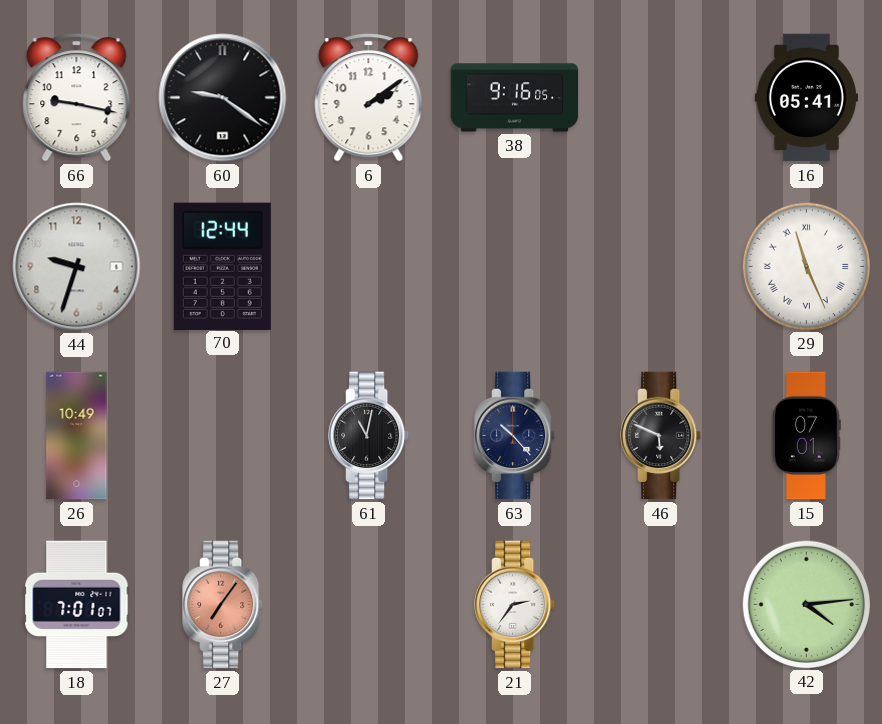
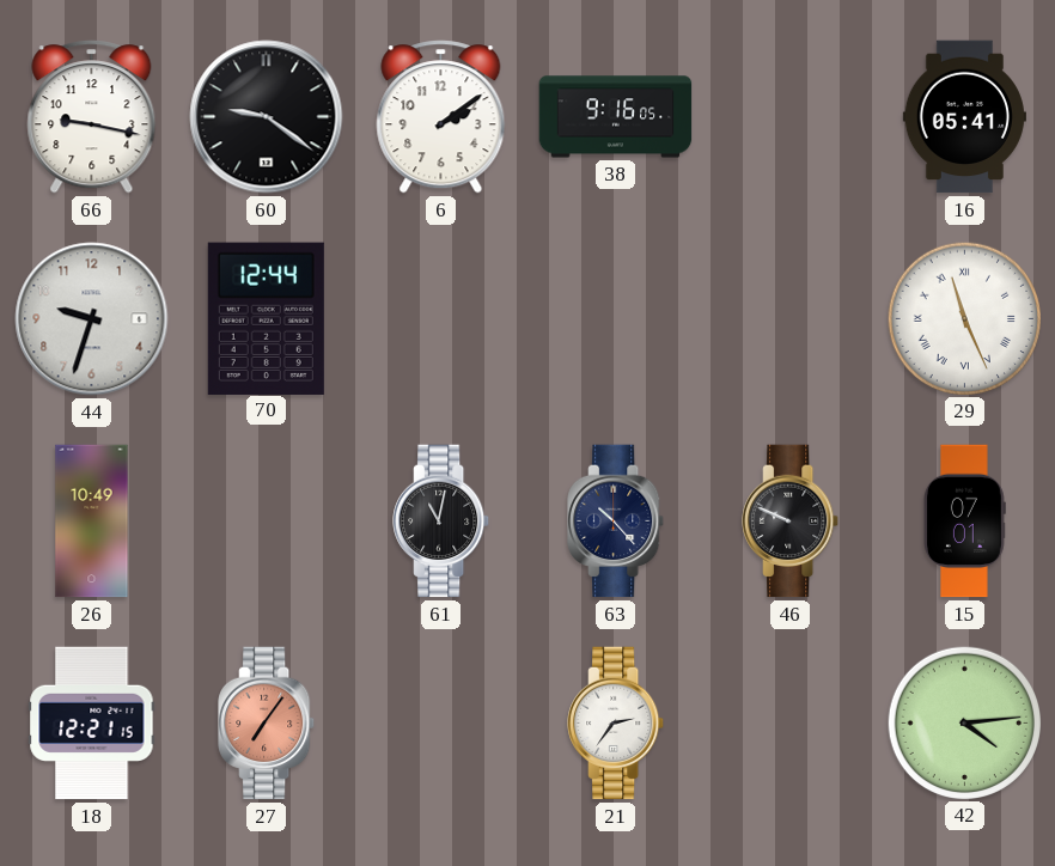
46: 5:49 -> 9:49 (791, 522)
18: 7:01 -> 12:21 (92, 724)
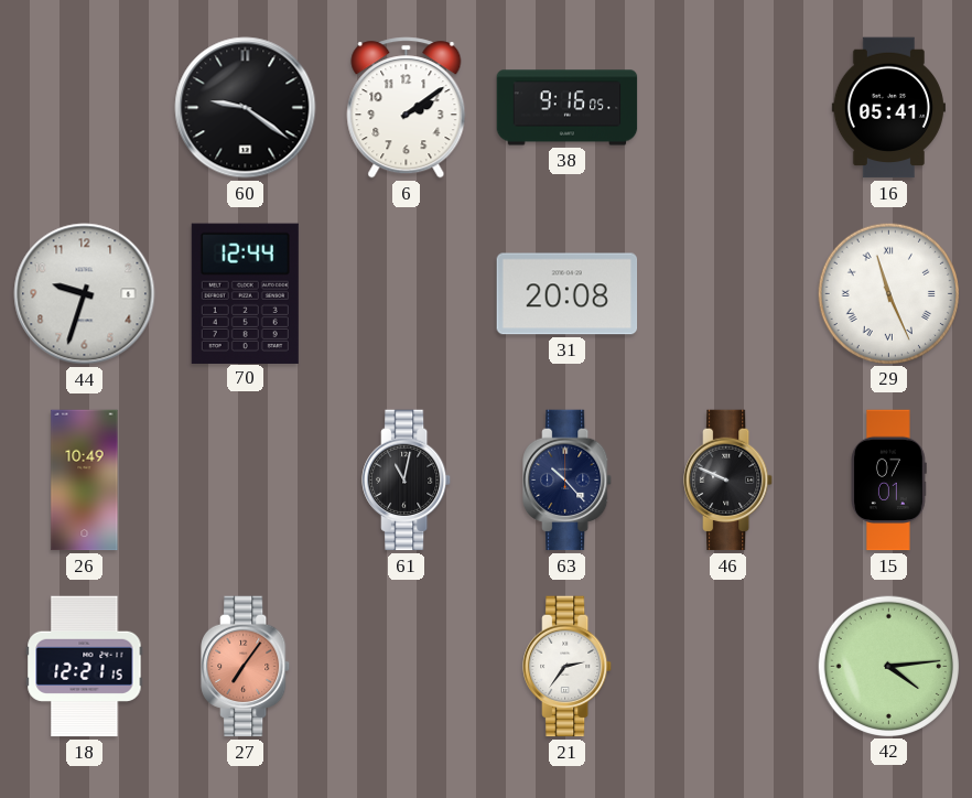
66: 9:17 -> none (92, 117)
31: none -> 20:08 (568, 294)
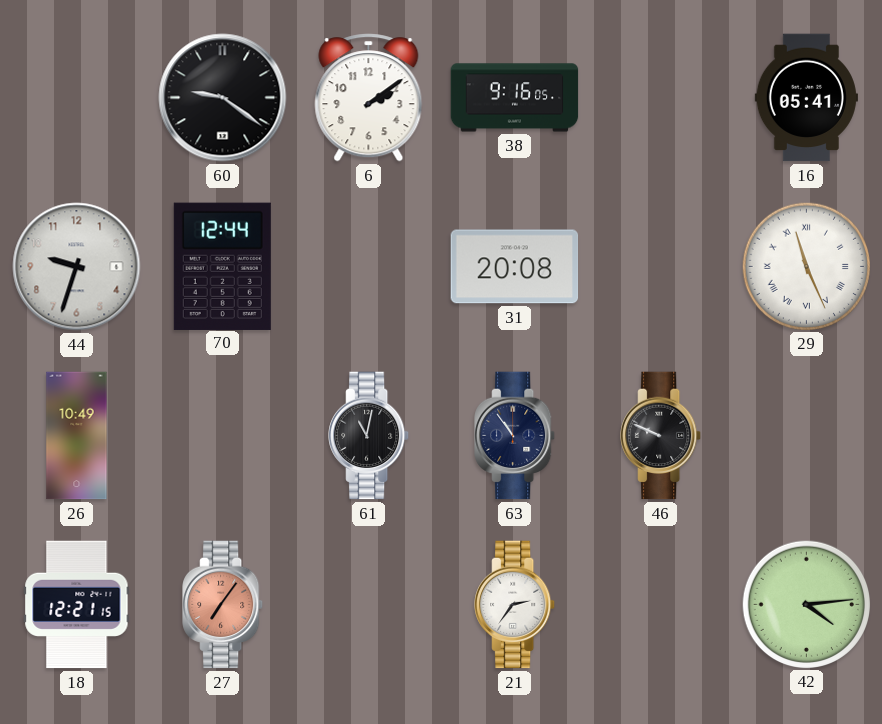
63: 10:23 -> 10:54 (515, 436)
15: 07:01 -> none (889, 481)
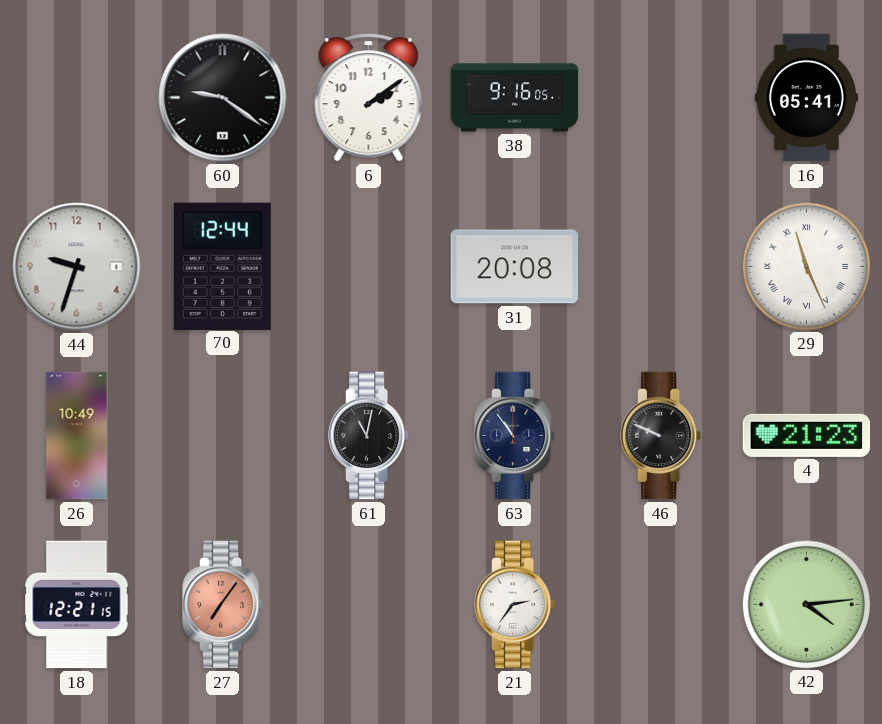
4: none -> 21:23 (807, 435)
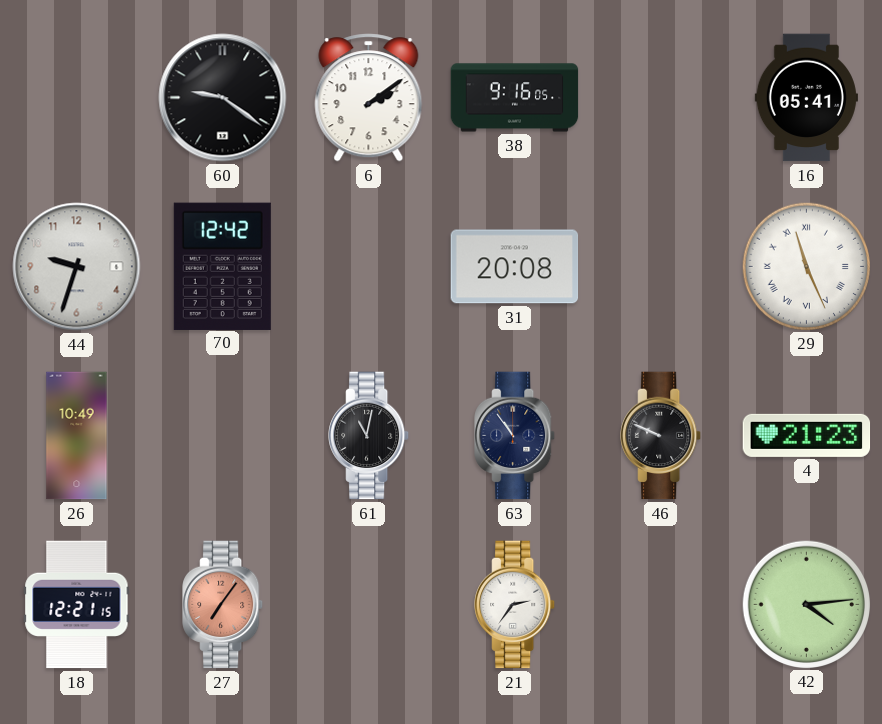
70: 12:44 -> 12:42 (222, 266)
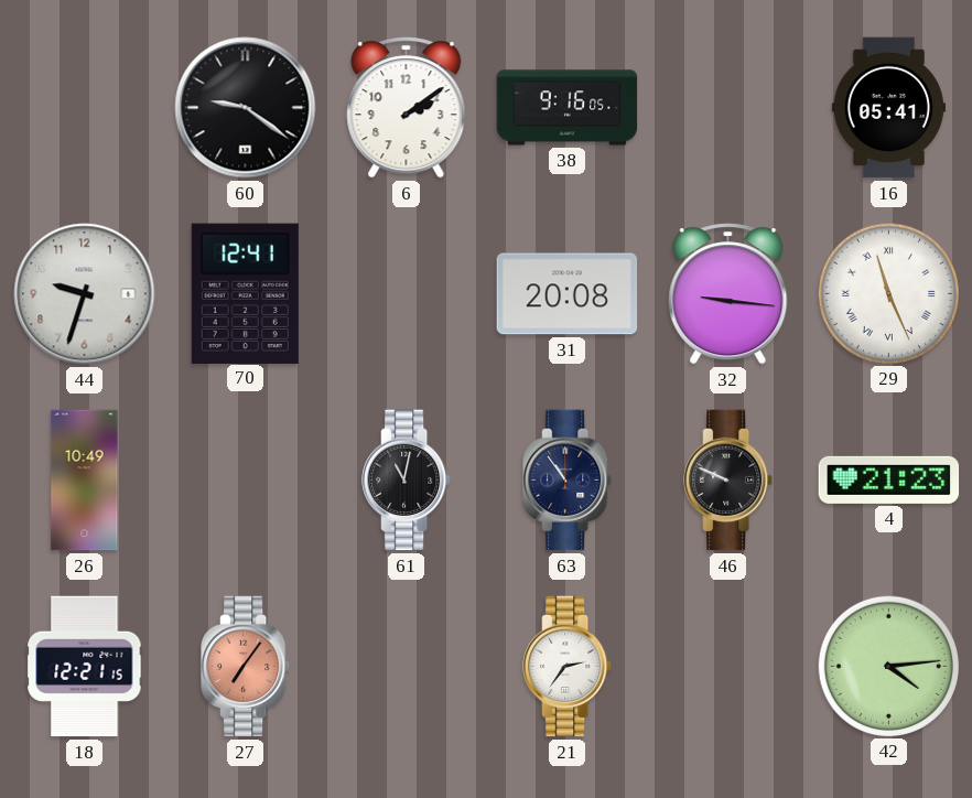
70: 12:42 -> 12:41 (245, 293)
32: none -> 9:16 (728, 294)
